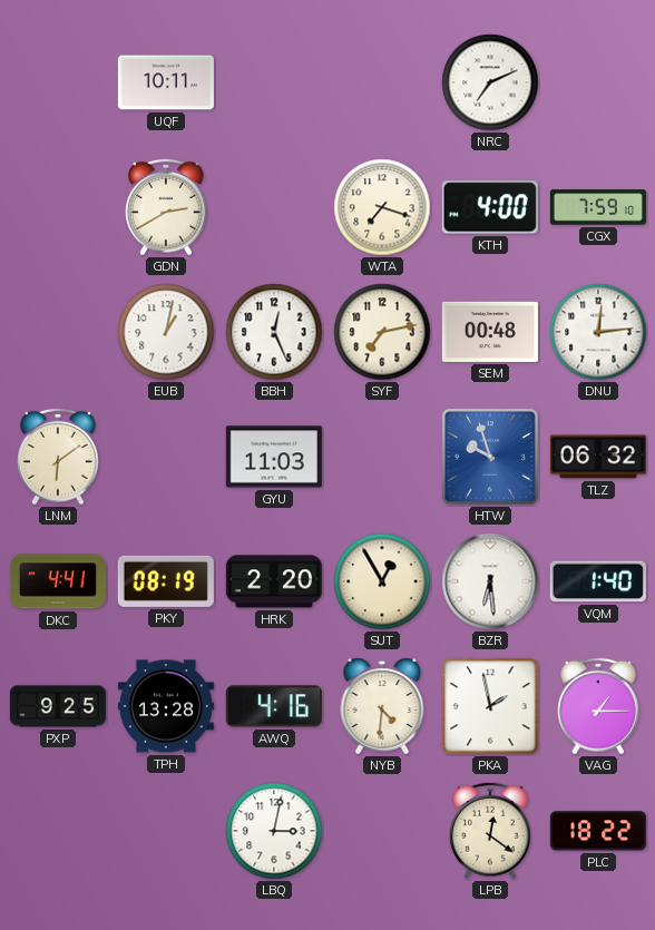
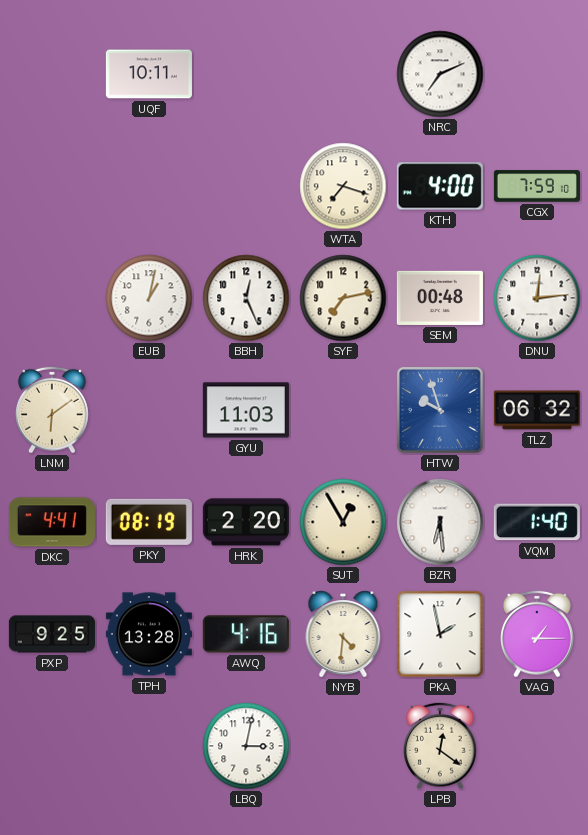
GDN: 2:40 -> none (166, 207)
PLC: 18:22 -> none (598, 831)
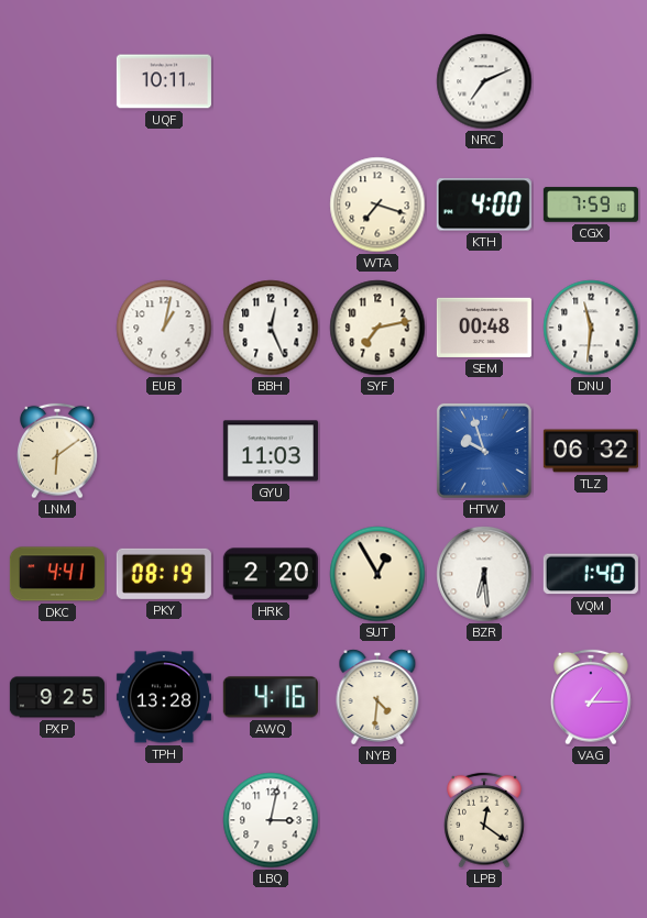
DNU: 12:14 -> 11:31 (591, 328)
PKA: 1:58 -> none (440, 634)
